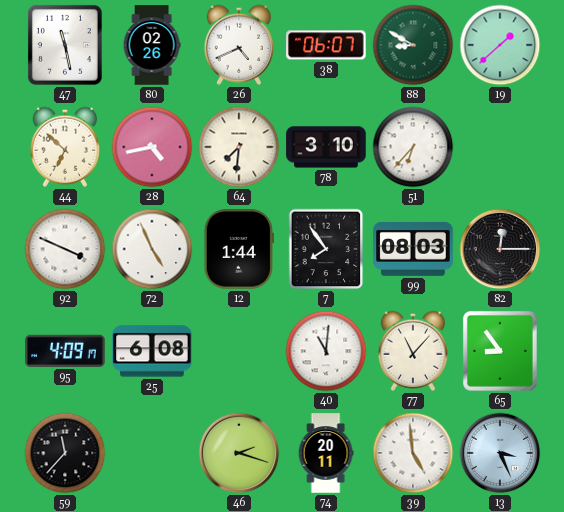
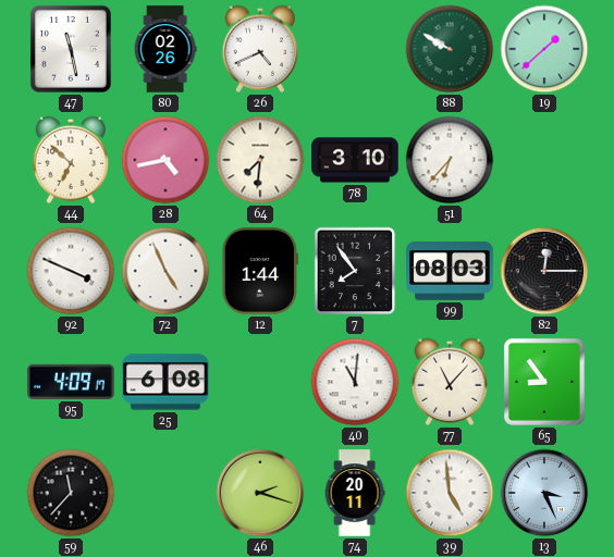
38: 06:07 -> none (326, 45)
88: 8:50 -> 9:50 (450, 49)
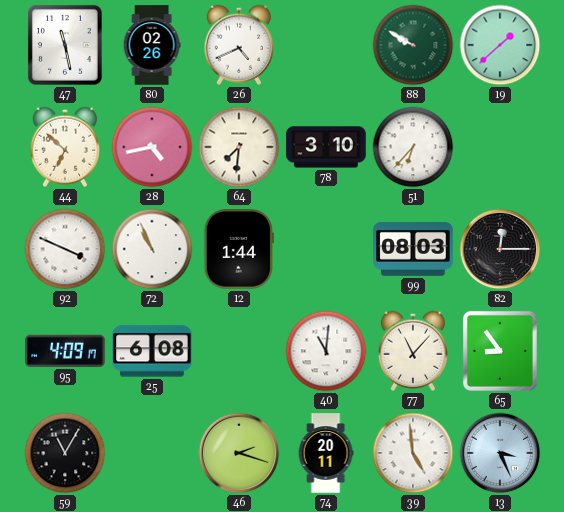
72: 4:56 -> 10:56 (152, 249)
7: 7:54 -> none (355, 271)
59: 11:37 -> 11:05 (65, 453)
